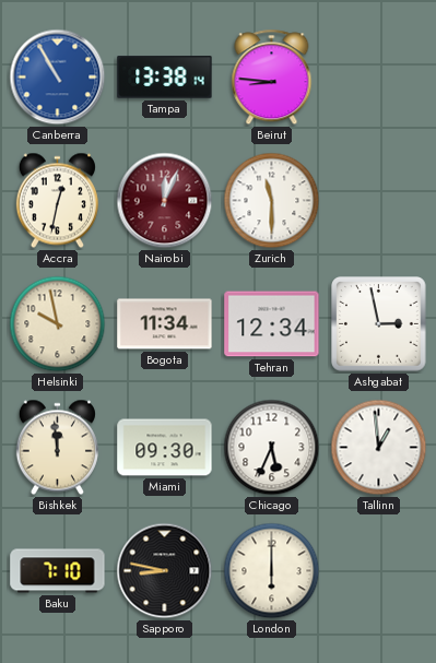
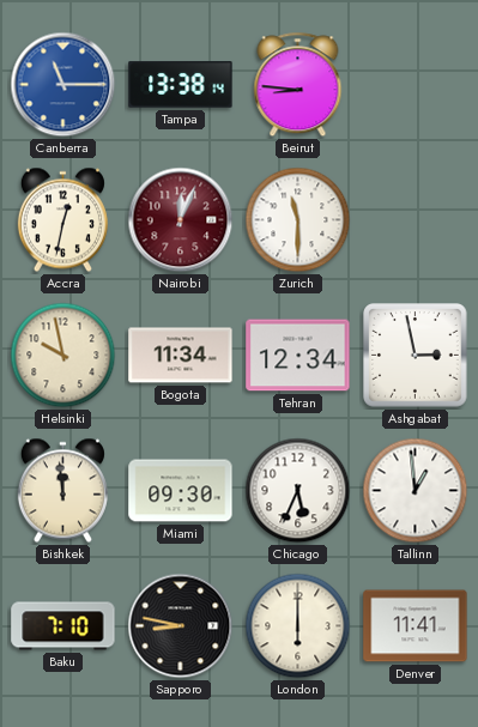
Canberra: 10:55 -> 11:15 (63, 85)
Denver: none -> 11:41 (416, 626)
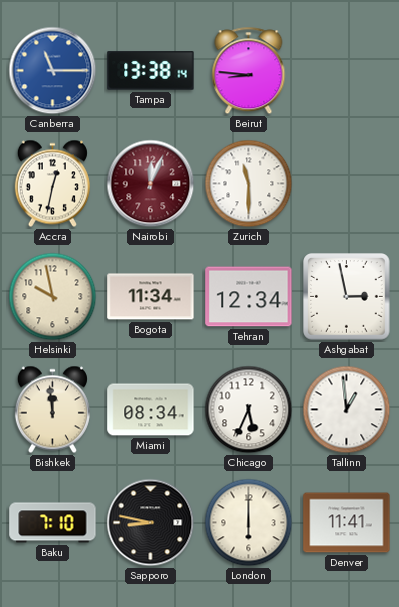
Miami: 09:30 -> 08:34 (151, 410)
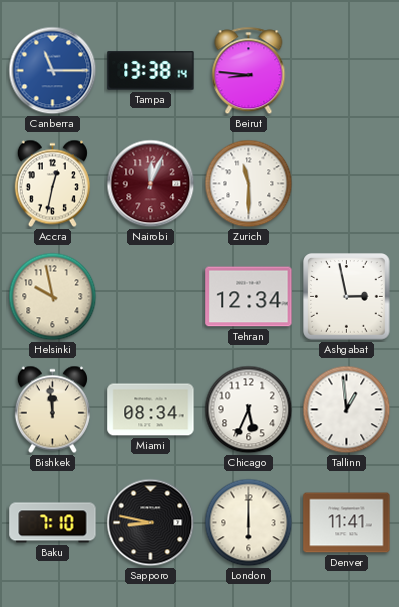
Bogota: 11:34 -> none (151, 297)
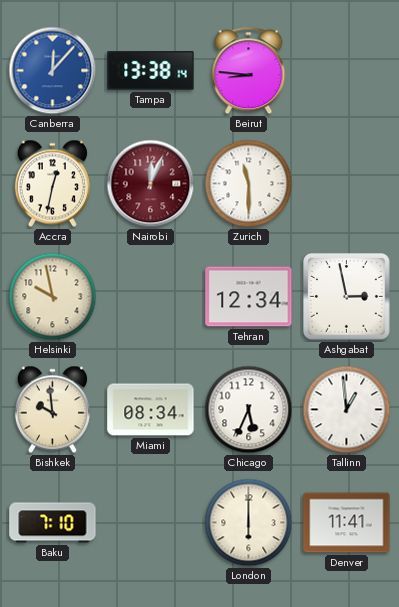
Canberra: 11:15 -> 12:07 (53, 71)
Bishkek: 11:59 -> 9:59 (52, 410)
Sapporo: 8:47 -> none (151, 523)
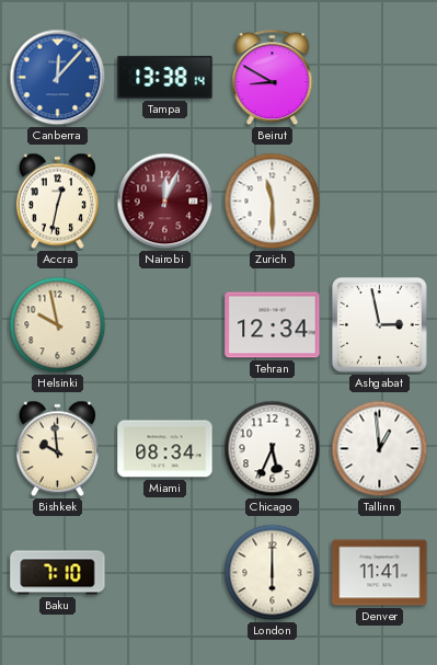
Beirut: 8:46 -> 8:50 (273, 78)
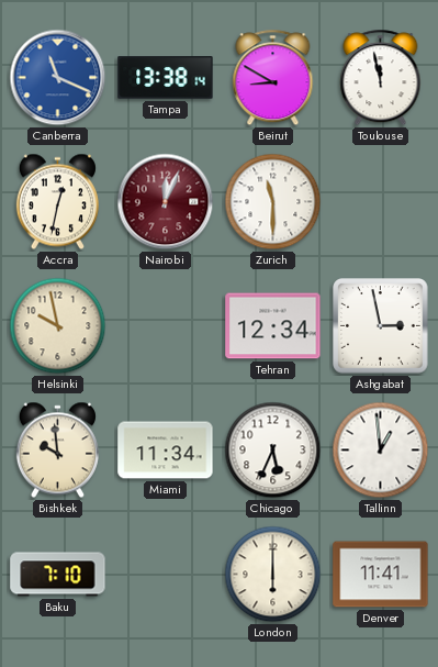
Canberra: 12:07 -> 11:19 (58, 78)
Toulouse: none -> 11:58 (381, 78)
Miami: 08:34 -> 11:34 (166, 451)
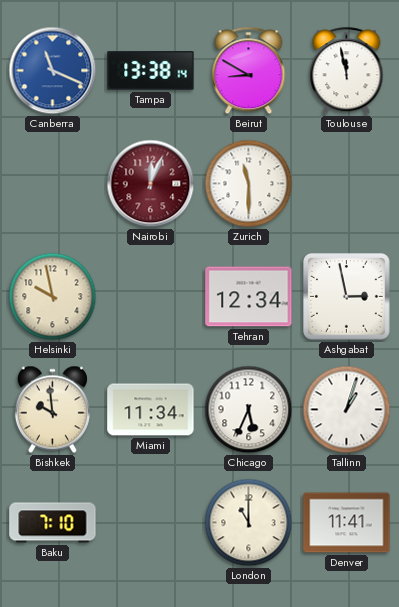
Accra: 12:32 -> none (57, 202)
Tallinn: 12:59 -> 1:03 (347, 410)
London: 6:00 -> 11:00 (249, 523)
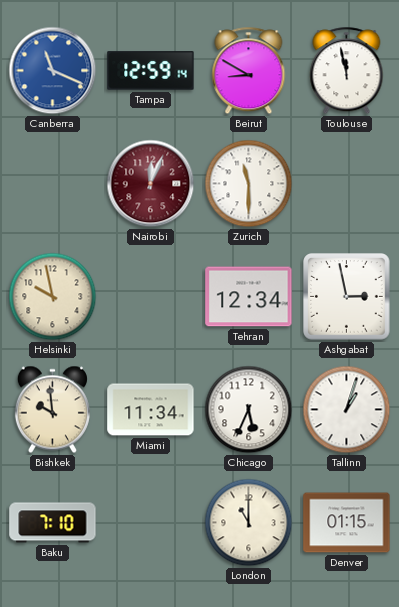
Tampa: 13:38 -> 12:59 (151, 71)
Denver: 11:41 -> 01:15 (347, 523)
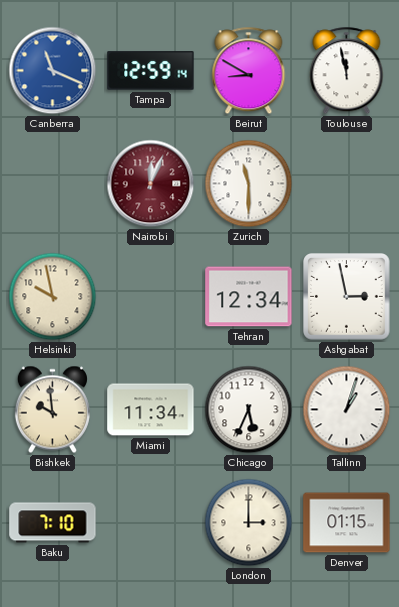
London: 11:00 -> 3:00 (249, 523)
